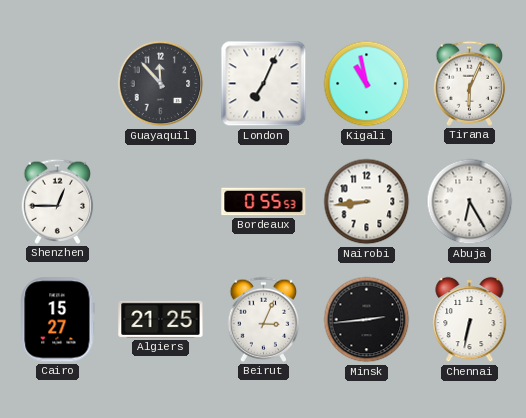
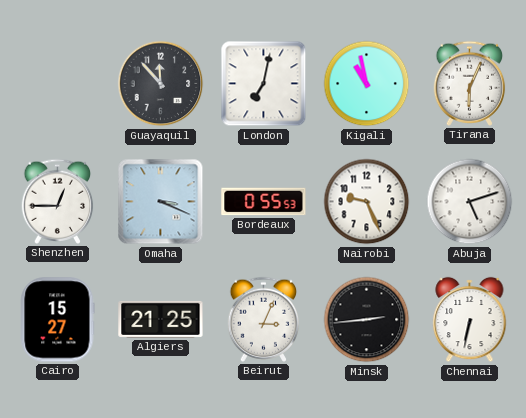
London: 7:04 -> 7:02 (264, 84)
Omaha: none -> 3:19 (161, 202)
Nairobi: 8:44 -> 9:26 (367, 202)
Abuja: 6:25 -> 5:12 (470, 202)
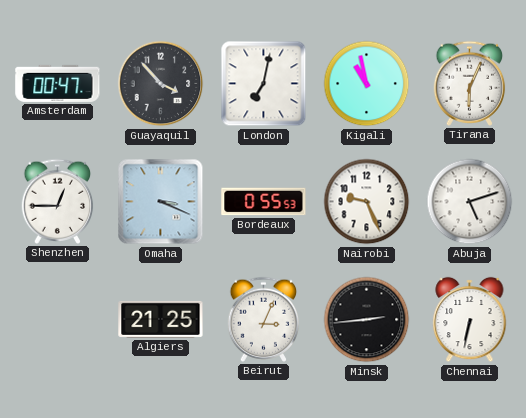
Amsterdam: none -> 00:47 (58, 83)
Guayaquil: 11:53 -> 3:53 (161, 84)
Cairo: 15:27 -> none (57, 320)
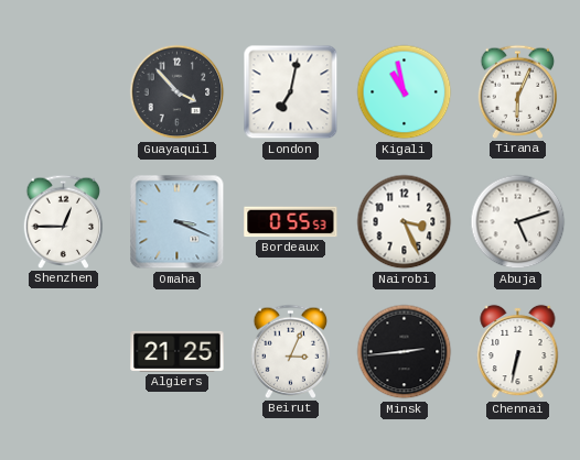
Amsterdam: 00:47 -> none (58, 83)
Nairobi: 9:26 -> 3:26 (405, 222)
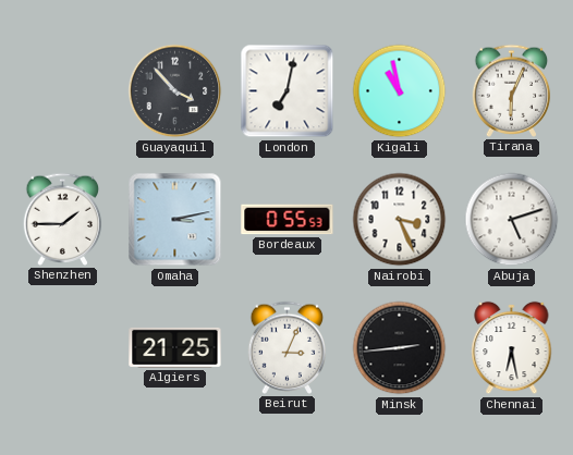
Shenzhen: 12:45 -> 1:45 (63, 219)
Omaha: 3:19 -> 3:13 (175, 220)
Chennai: 6:32 -> 6:28 (512, 348)
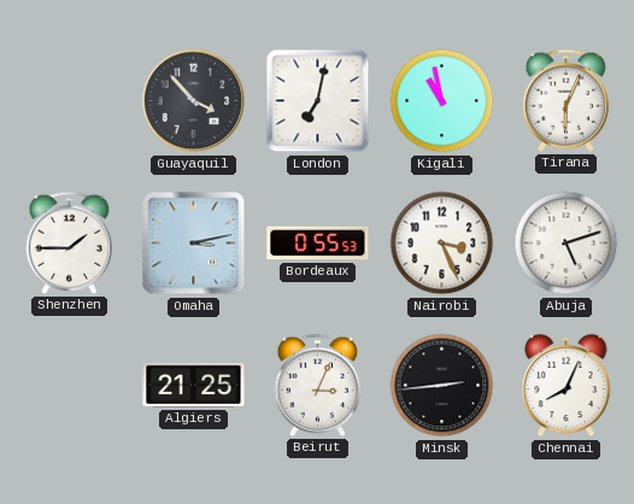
Chennai: 6:28 -> 8:04 (567, 386)
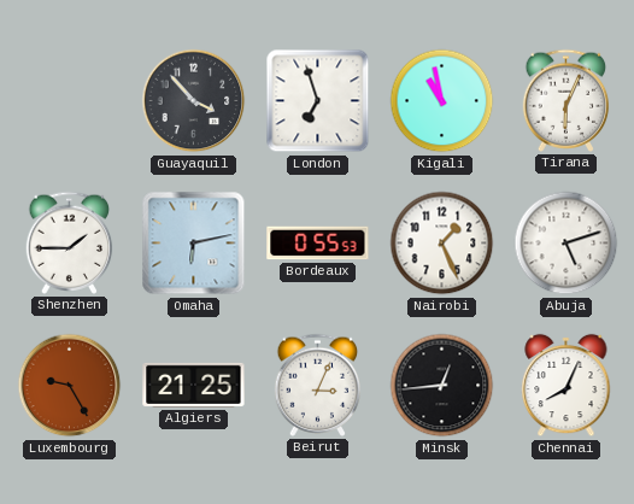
London: 7:02 -> 6:57 (318, 101)
Omaha: 3:13 -> 6:13 (194, 244)
Nairobi: 3:26 -> 1:26 (442, 244)
Luxembourg: none -> 9:25 (70, 386)
Minsk: 2:44 -> 12:44 (442, 386)
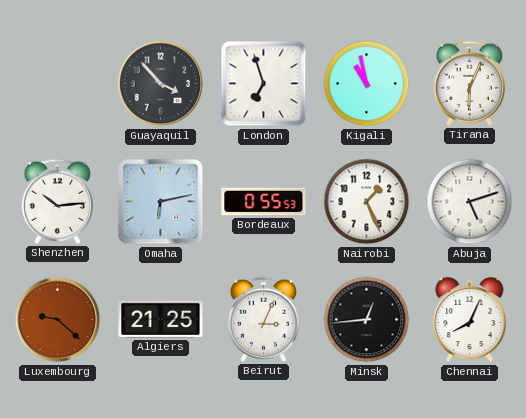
Shenzhen: 1:45 -> 10:14 (58, 201)
Luxembourg: 9:25 -> 9:22 (58, 320)
